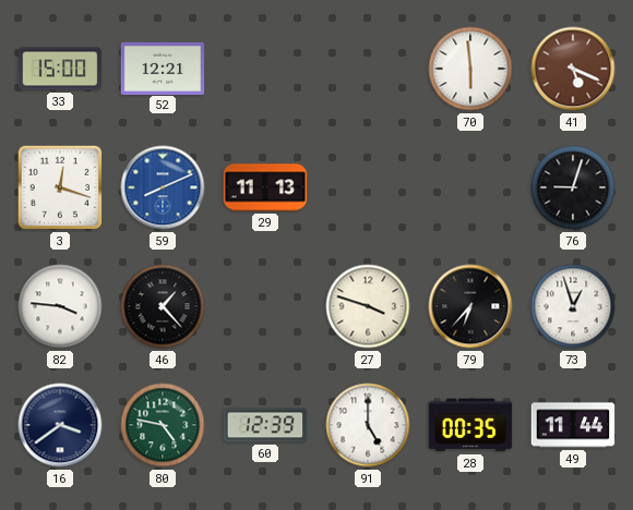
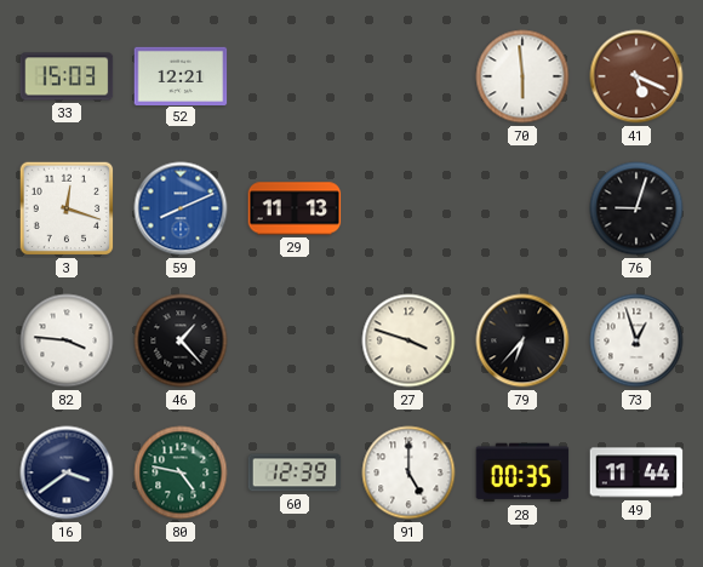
33: 15:00 -> 15:03 (67, 76)
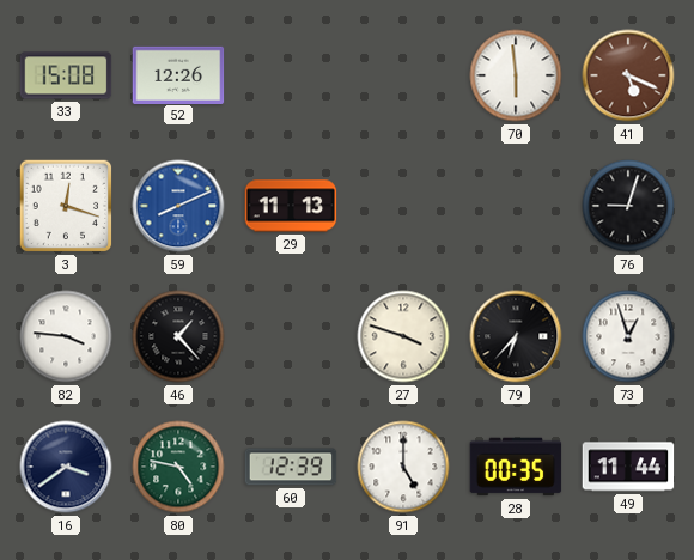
33: 15:03 -> 15:08 (66, 75)
52: 12:21 -> 12:26 (178, 74)
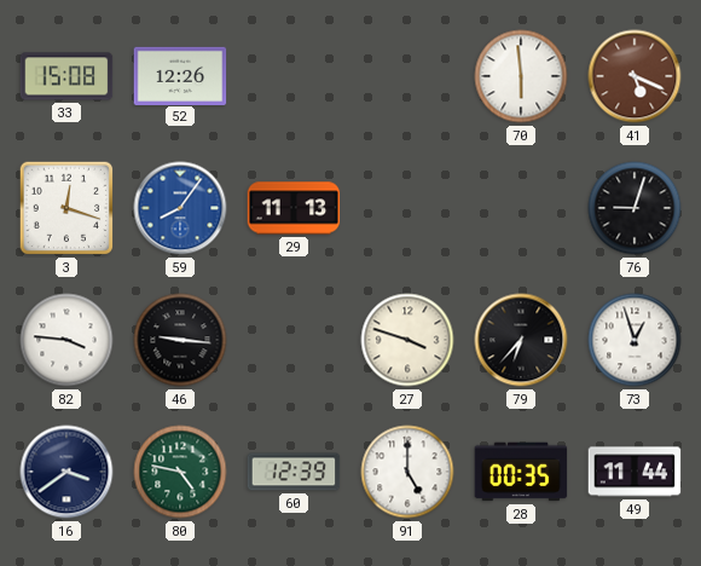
59: 8:11 -> 8:06 (180, 208)
46: 1:23 -> 9:16 (180, 340)
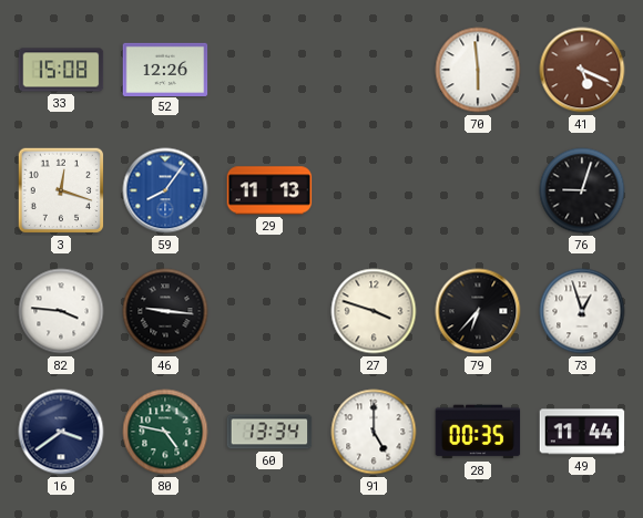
60: 12:39 -> 13:34 (269, 432)
